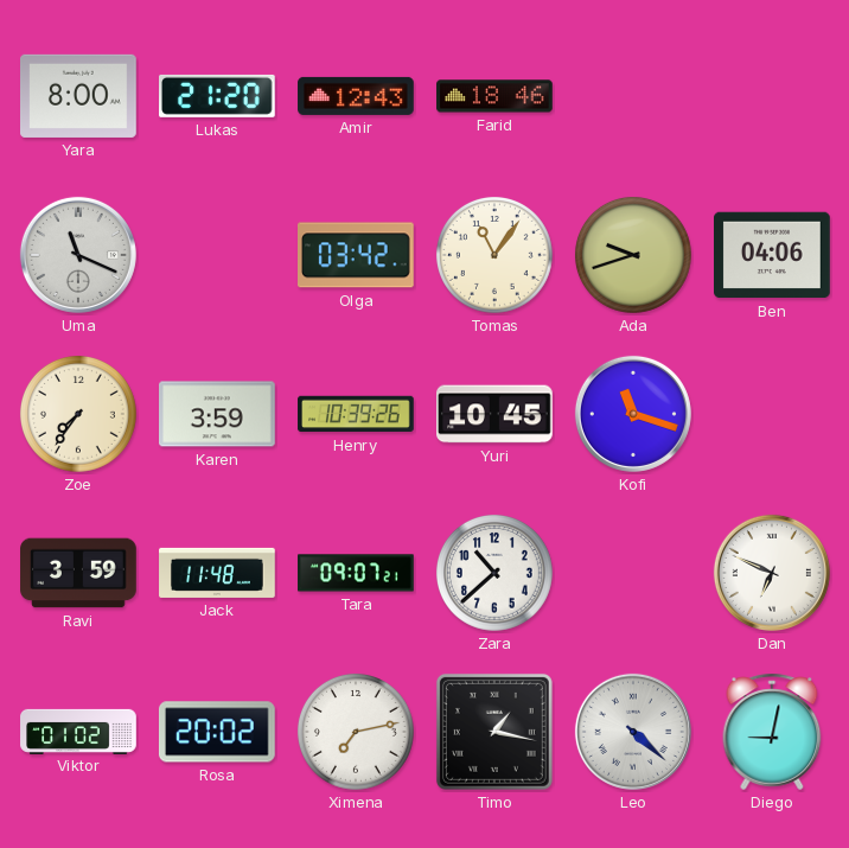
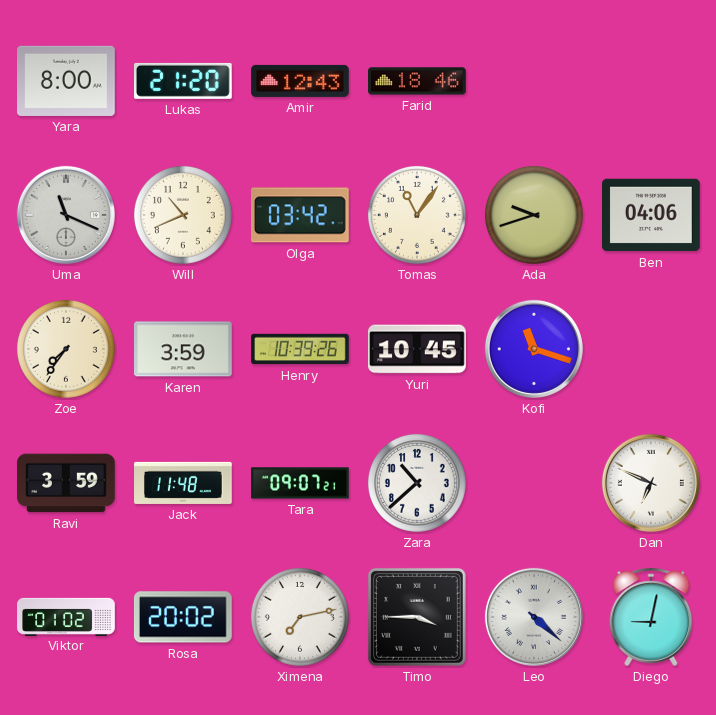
Will: none -> 10:41 (183, 215)
Timo: 1:17 -> 3:45 (417, 617)
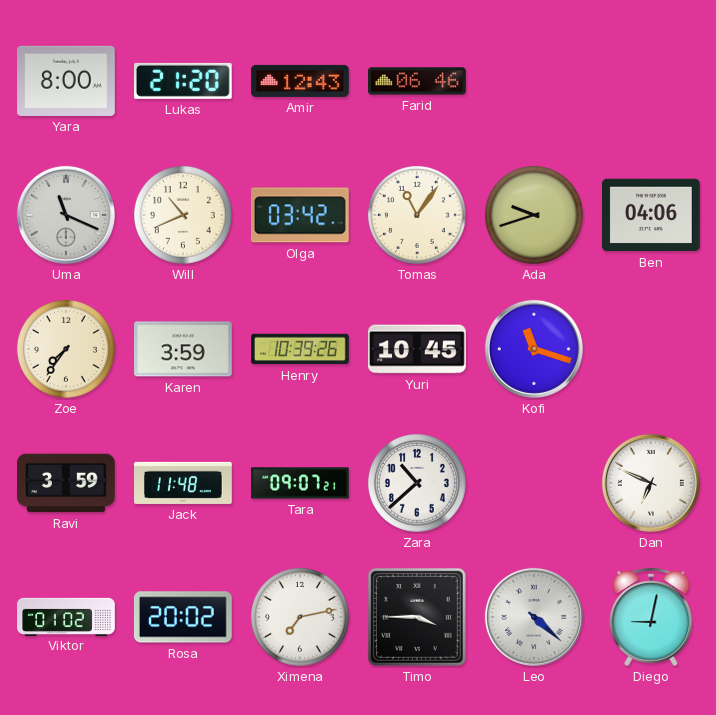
Farid: 18:46 -> 06:46 (417, 81)
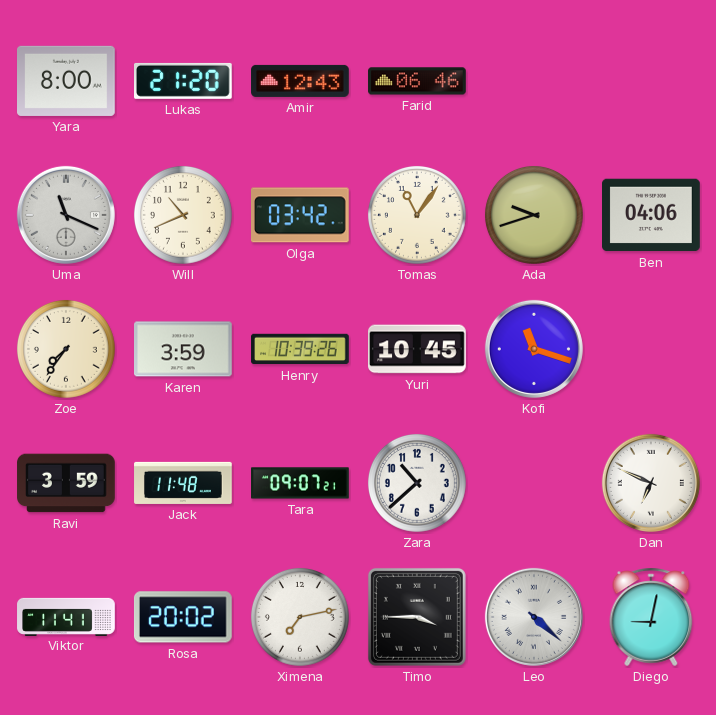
Viktor: 01:02 -> 11:41 (66, 616)
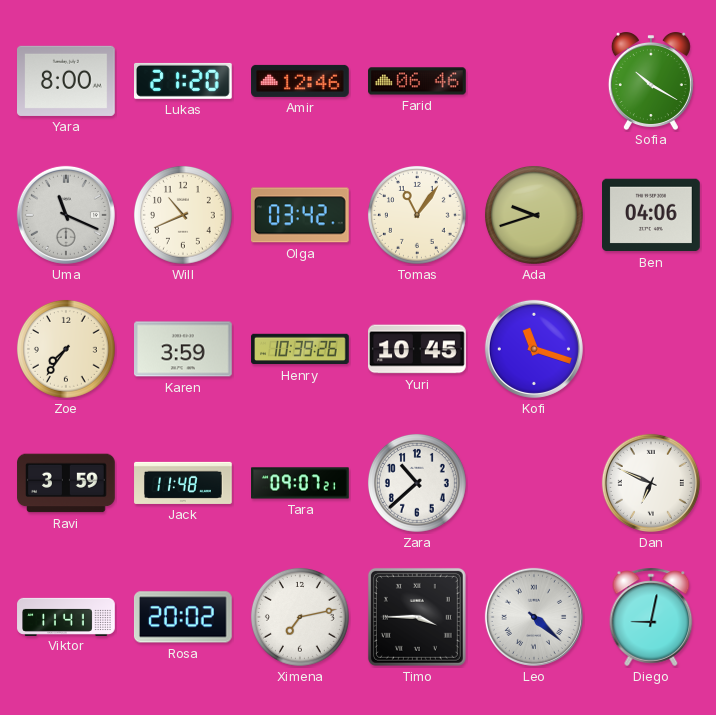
Amir: 12:43 -> 12:46 (300, 81)
Sofia: none -> 10:20 (651, 81)
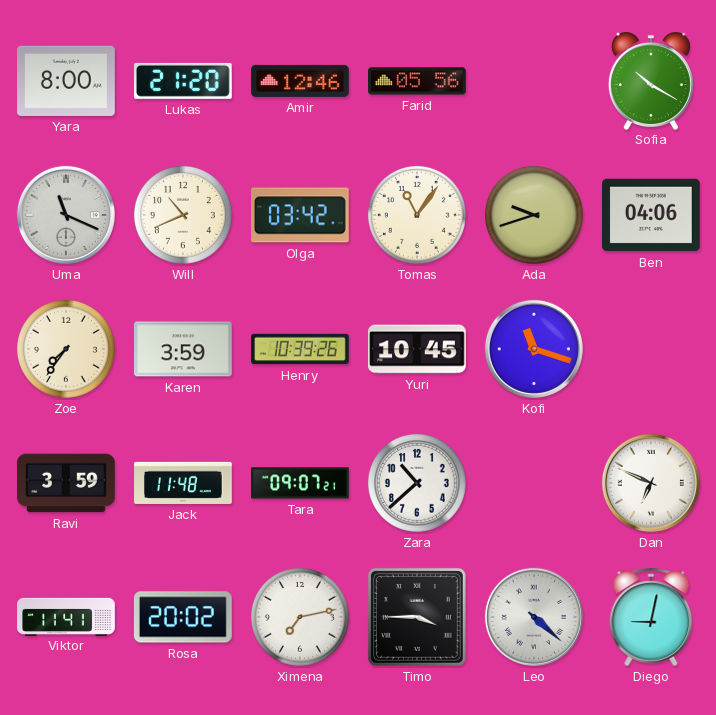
Farid: 06:46 -> 05:56 (417, 81)
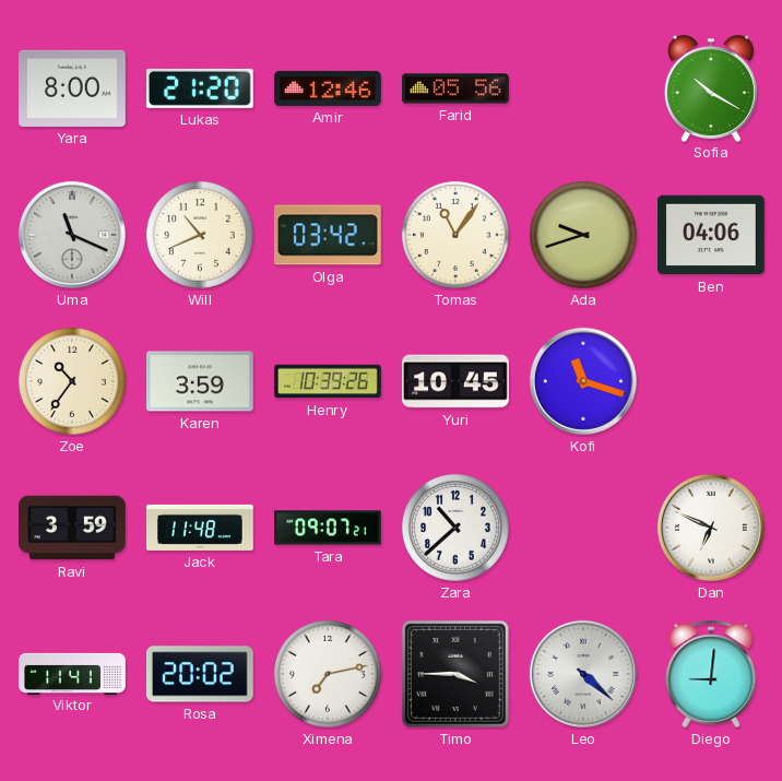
Zoe: 7:36 -> 10:36 (72, 381)
Diego: 9:02 -> 9:01 (711, 674)
